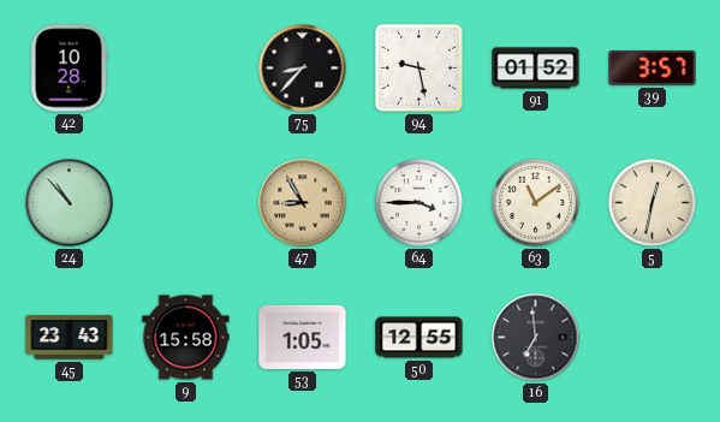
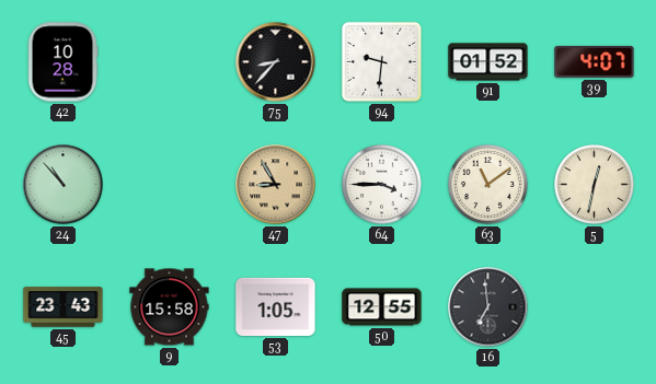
94: 9:28 -> 9:31 (381, 61)
39: 3:57 -> 4:07 (595, 61)
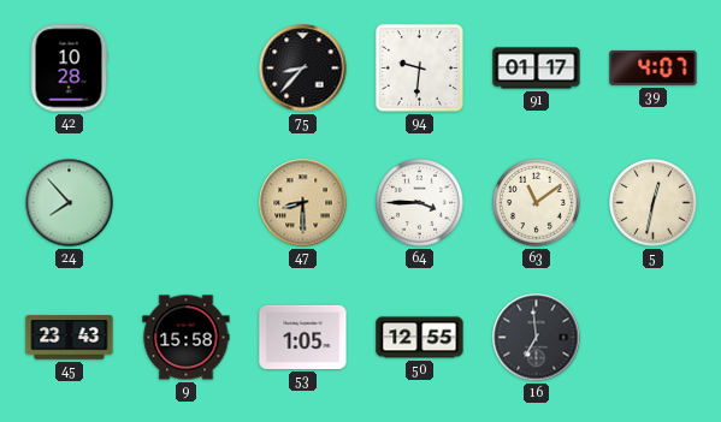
91: 01:52 -> 01:17 (537, 69)
24: 10:53 -> 7:53 (70, 203)
47: 8:55 -> 8:30 (303, 203)
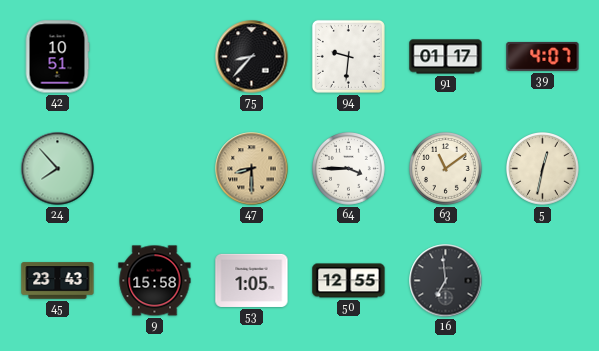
42: 10:28 -> 10:51 (57, 57)
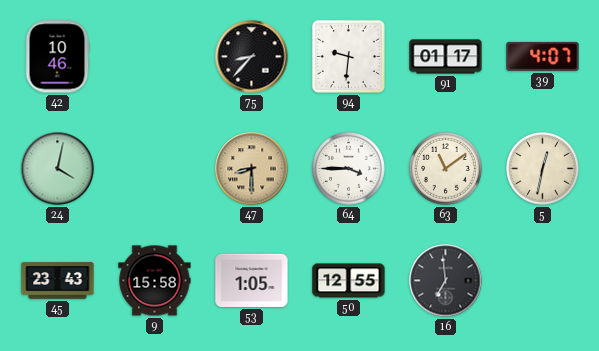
42: 10:51 -> 10:46 (57, 57)
24: 7:53 -> 4:02 (58, 169)
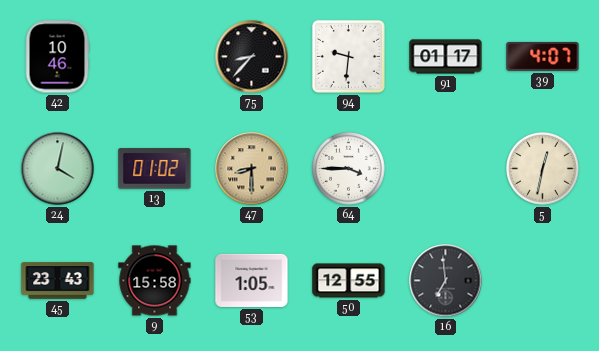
13: none -> 01:02 (155, 169)
63: 11:09 -> none (446, 169)
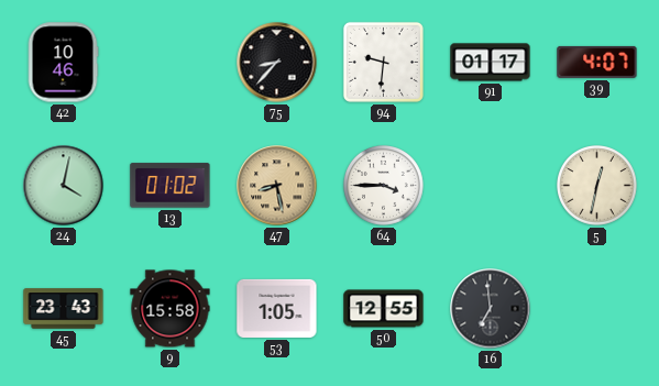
47: 8:30 -> 8:28 (277, 186)
